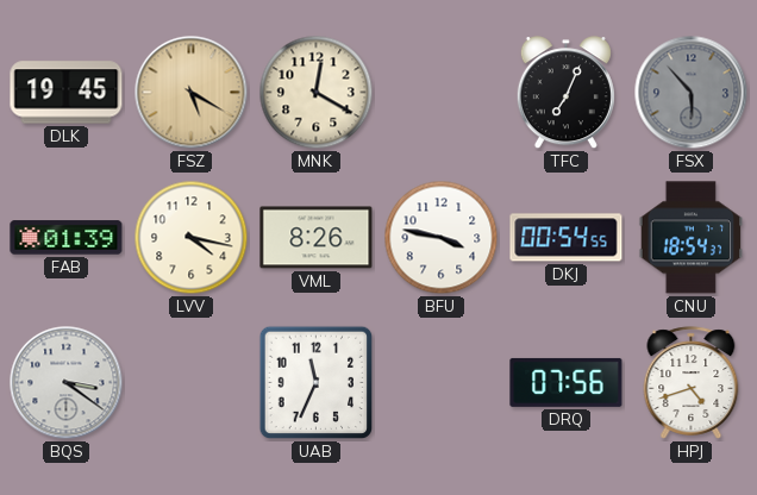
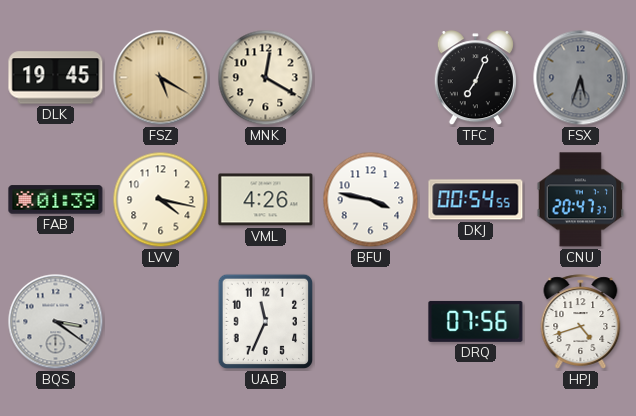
FSX: 5:53 -> 5:33 (581, 78)
VML: 8:26 -> 4:26 (266, 200)
CNU: 18:54 -> 20:47 (581, 200)
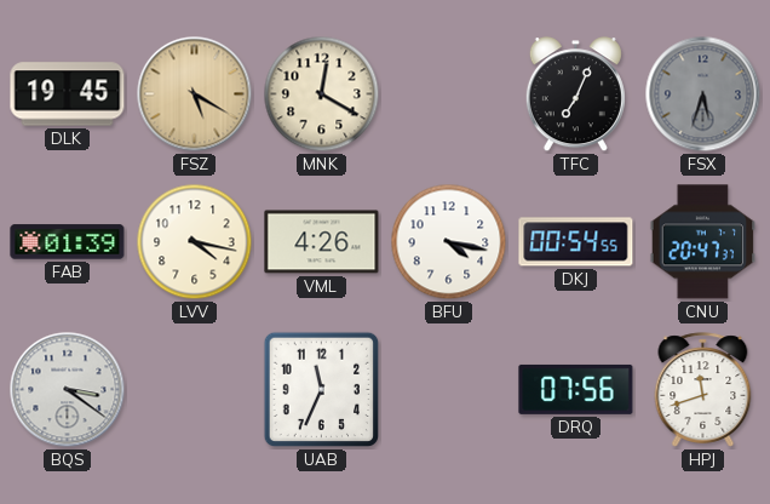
BFU: 3:47 -> 4:17 (449, 242)
HPJ: 4:42 -> 11:42 (703, 390)
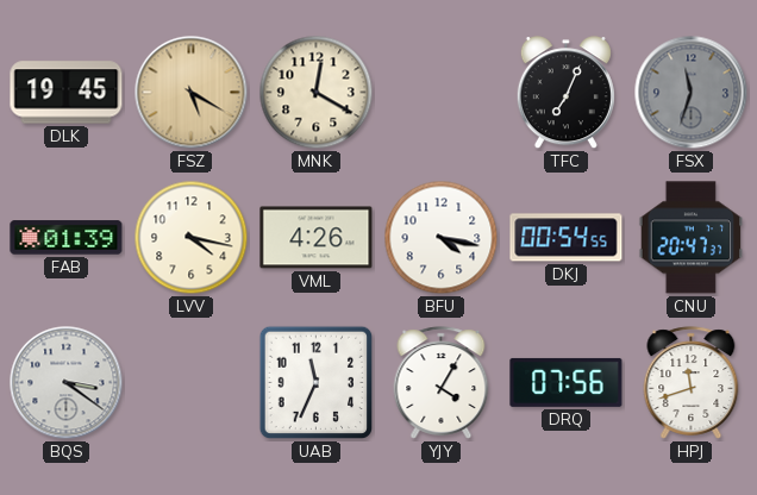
FSX: 5:33 -> 11:33 (692, 93)
YJY: none -> 4:05 (442, 383)
